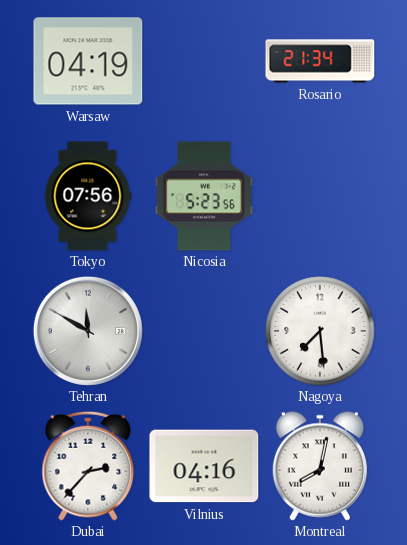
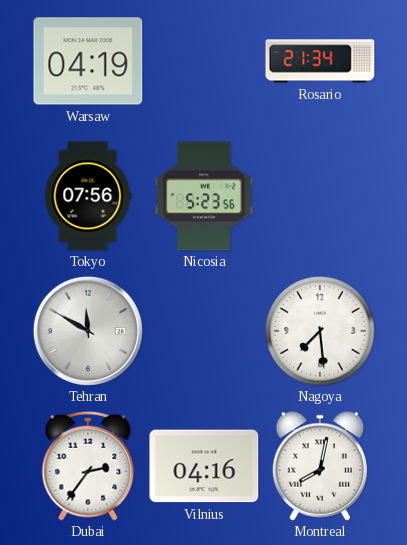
Dubai: 2:37 -> 2:36 (88, 466)
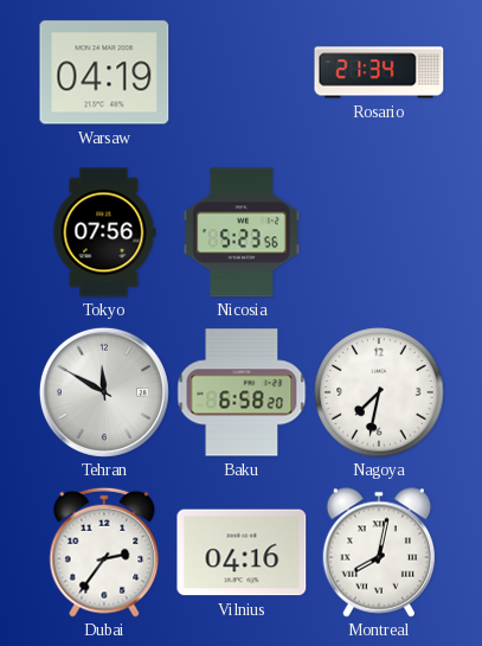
Baku: none -> 6:58 (242, 392)
Nagoya: 7:29 -> 7:32 (379, 392)
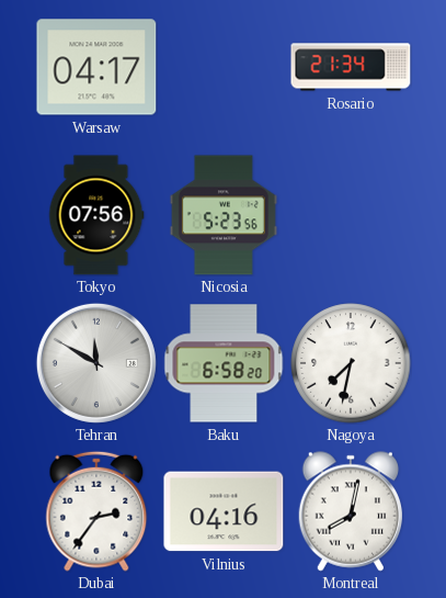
Warsaw: 04:19 -> 04:17 (96, 67)
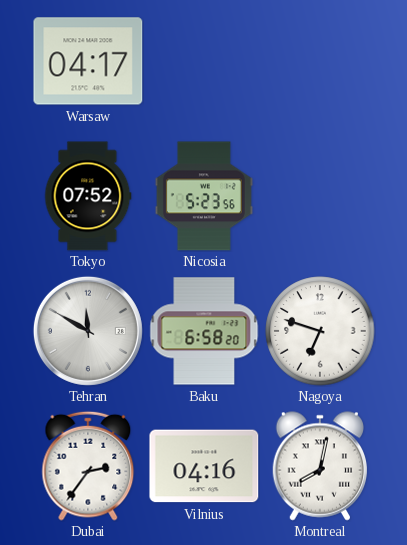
Rosario: 21:34 -> none (351, 67)
Tokyo: 07:56 -> 07:52 (88, 196)
Nagoya: 7:32 -> 6:48 (320, 331)
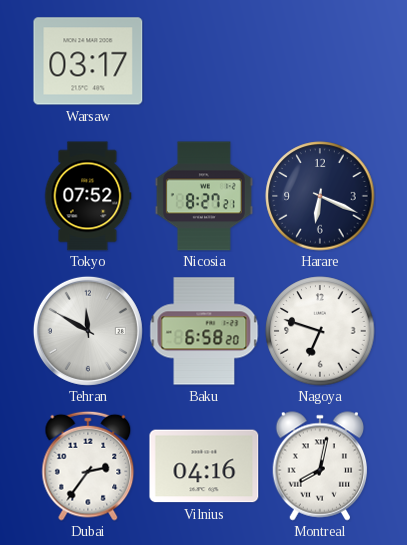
Warsaw: 04:17 -> 03:17 (88, 61)
Nicosia: 5:23 -> 8:27 (204, 196)
Harare: none -> 6:19 (320, 196)
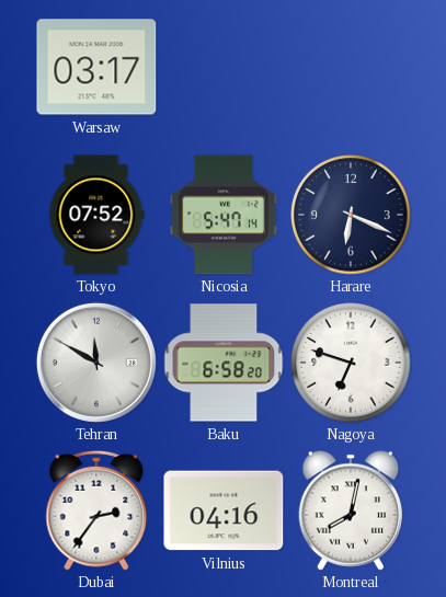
Nicosia: 8:27 -> 5:47 (224, 215)
